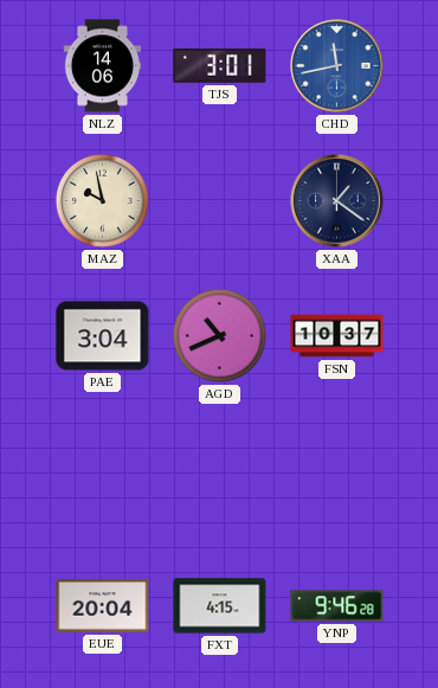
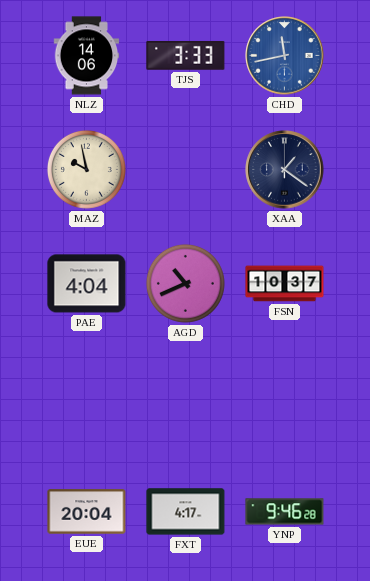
TJS: 3:01 -> 3:33 (186, 55)
PAE: 3:04 -> 4:04 (87, 284)
FXT: 4:15 -> 4:17 (186, 512)
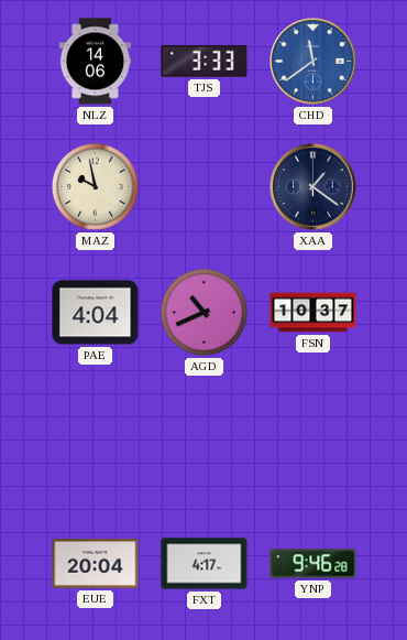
CHD: 11:43 -> 11:39 (313, 62)
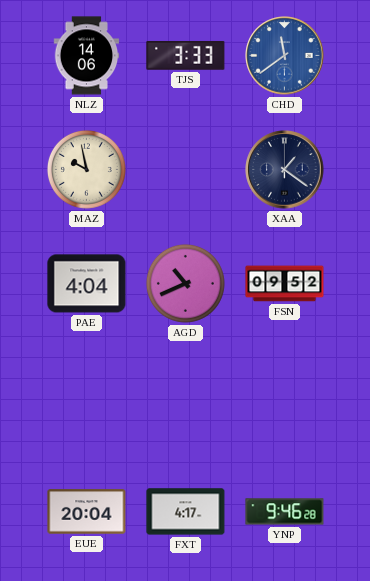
FSN: 10:37 -> 09:52 (285, 284)
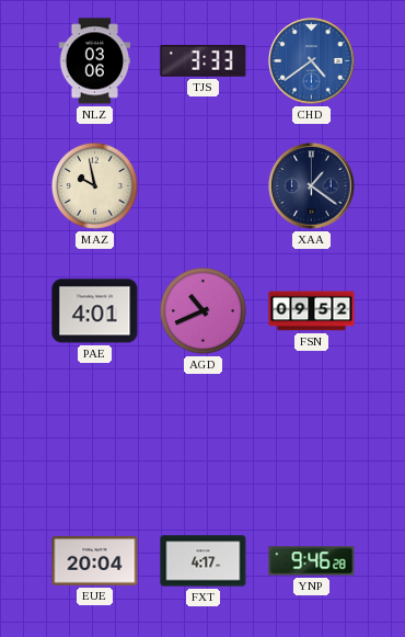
NLZ: 14:06 -> 03:06 (95, 61)
CHD: 11:39 -> 4:39 (312, 61)
PAE: 4:04 -> 4:01 (95, 311)
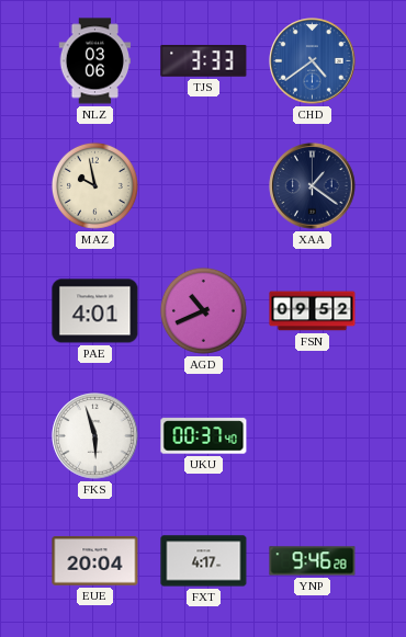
FKS: none -> 5:57 (95, 436)
UKU: none -> 00:37 (204, 436)
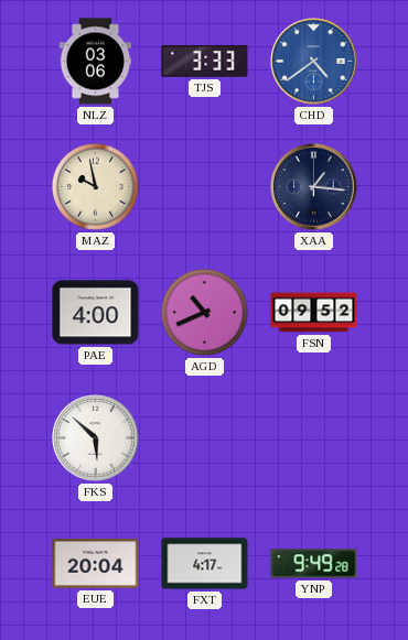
XAA: 1:21 -> 1:16 (314, 187)
PAE: 4:01 -> 4:00 (96, 313)
FKS: 5:57 -> 5:52 (96, 438)
UKU: 00:37 -> none (204, 436)
YNP: 9:46 -> 9:49 (314, 564)
